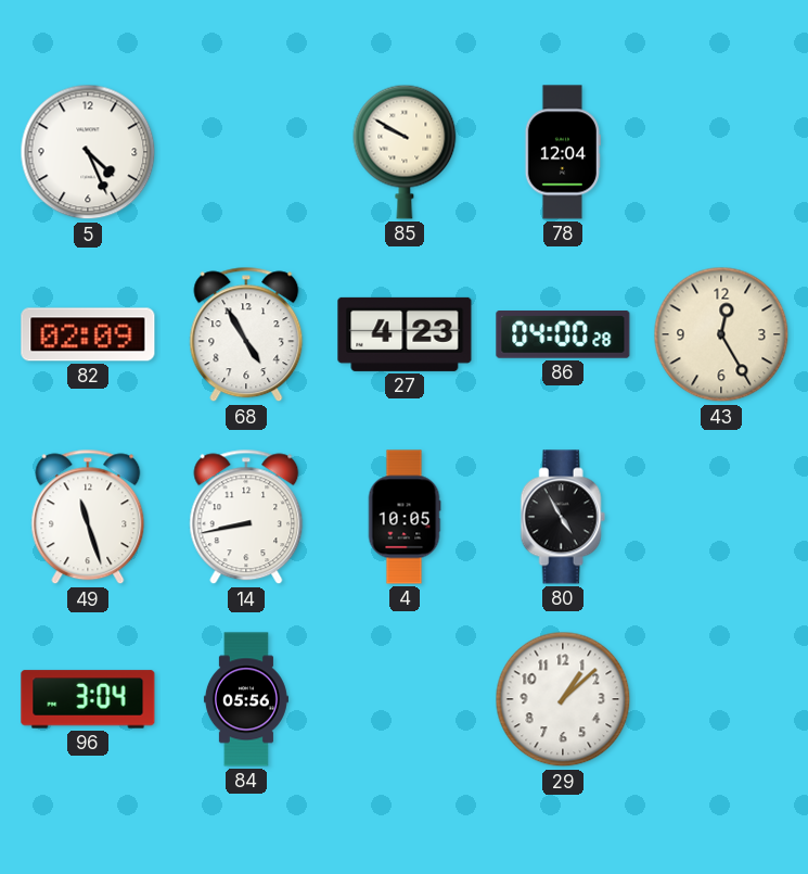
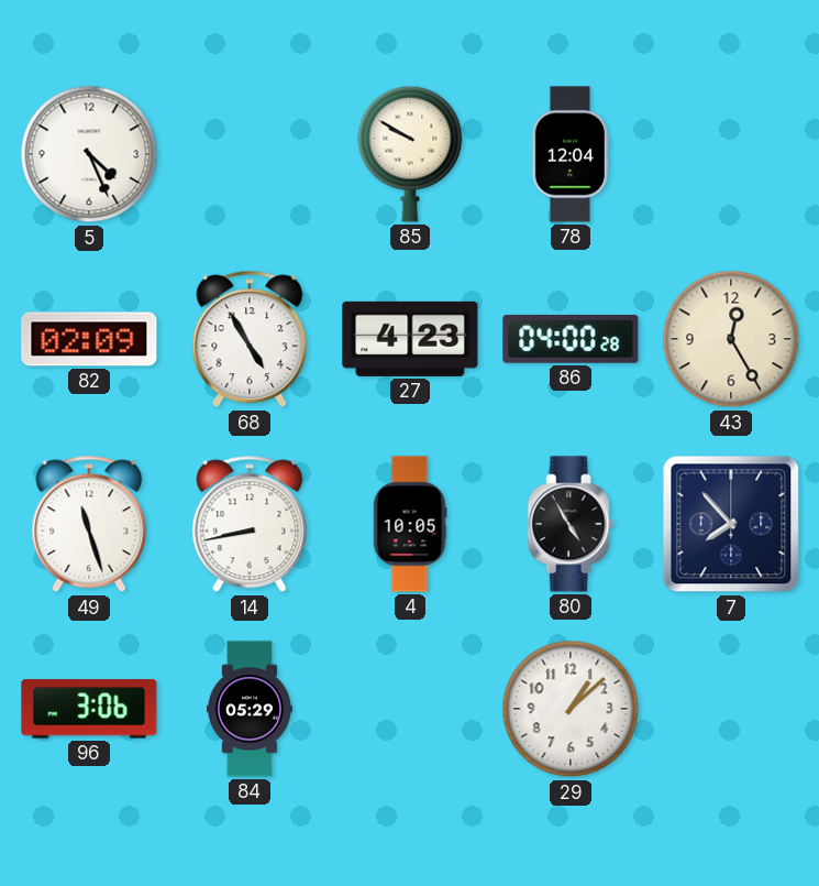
7: none -> 7:53 (731, 524)
96: 3:04 -> 3:06 (89, 709)
84: 05:56 -> 05:29 (250, 709)
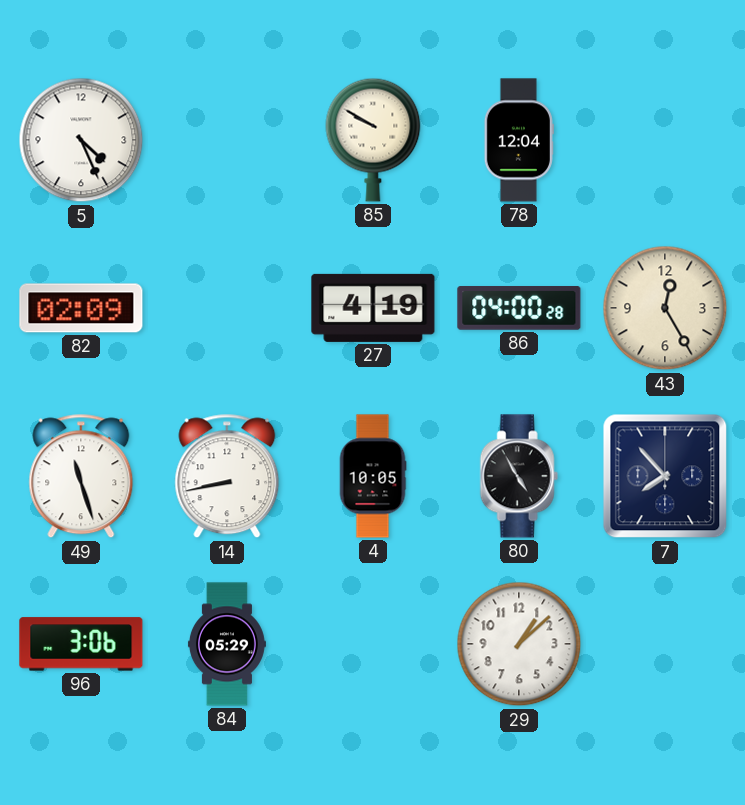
68: 4:55 -> none (250, 339)
27: 4:23 -> 4:19 (373, 308)
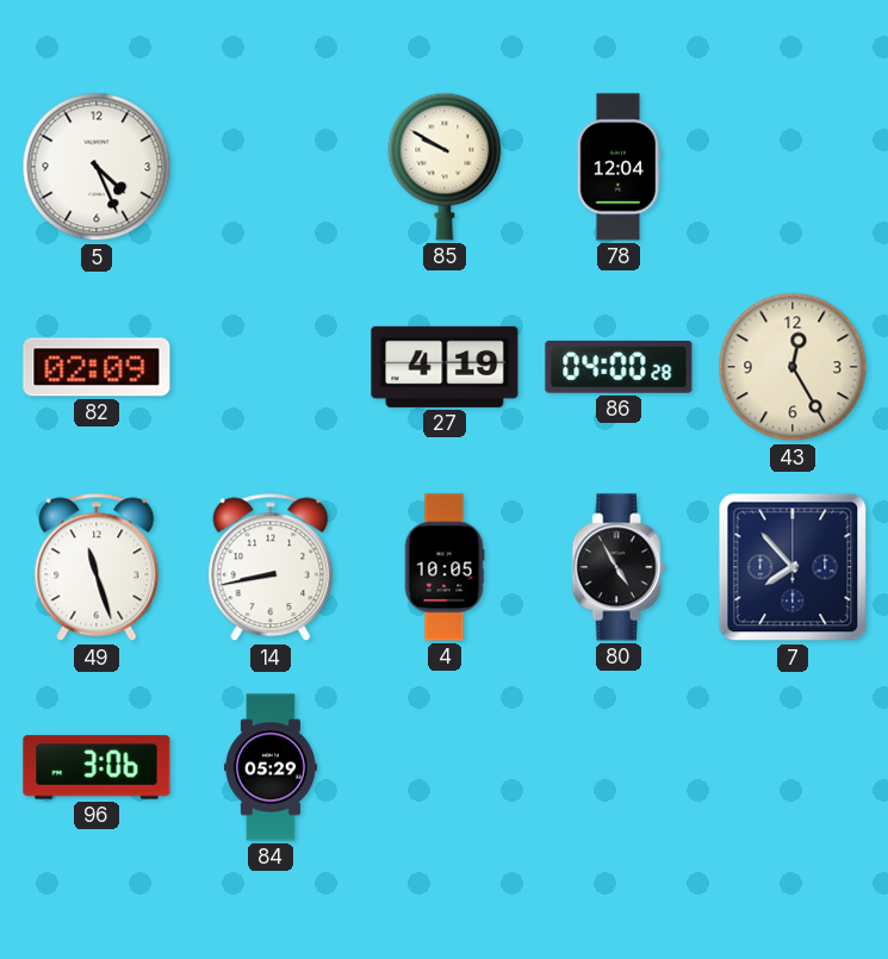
29: 1:08 -> none (519, 644)
